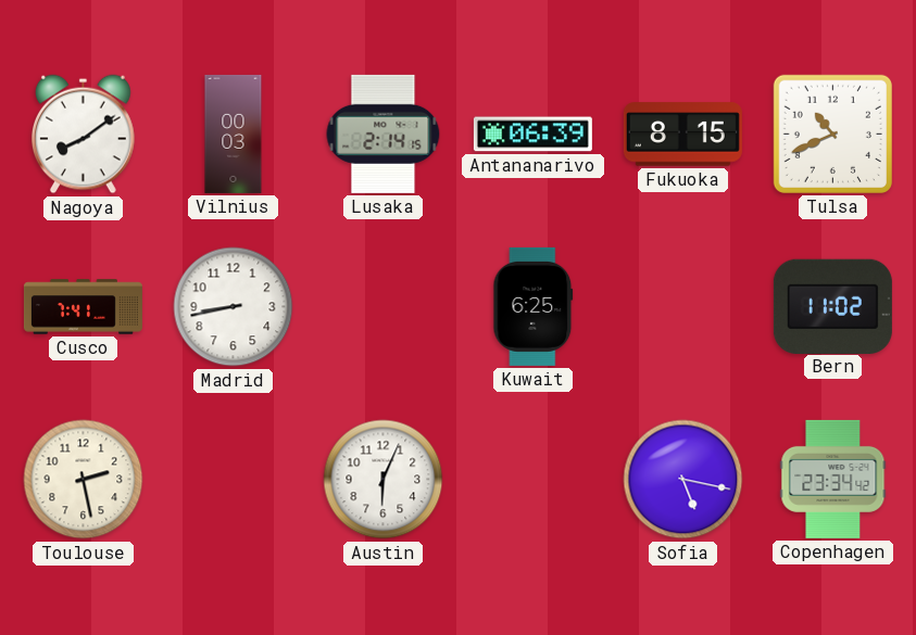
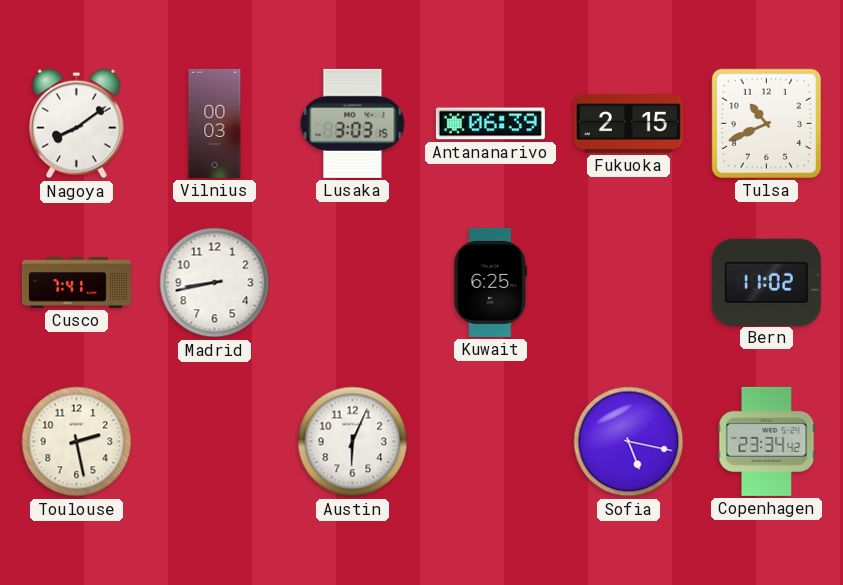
Lusaka: 2:14 -> 3:03 (353, 123)
Fukuoka: 8:15 -> 2:15 (628, 124)
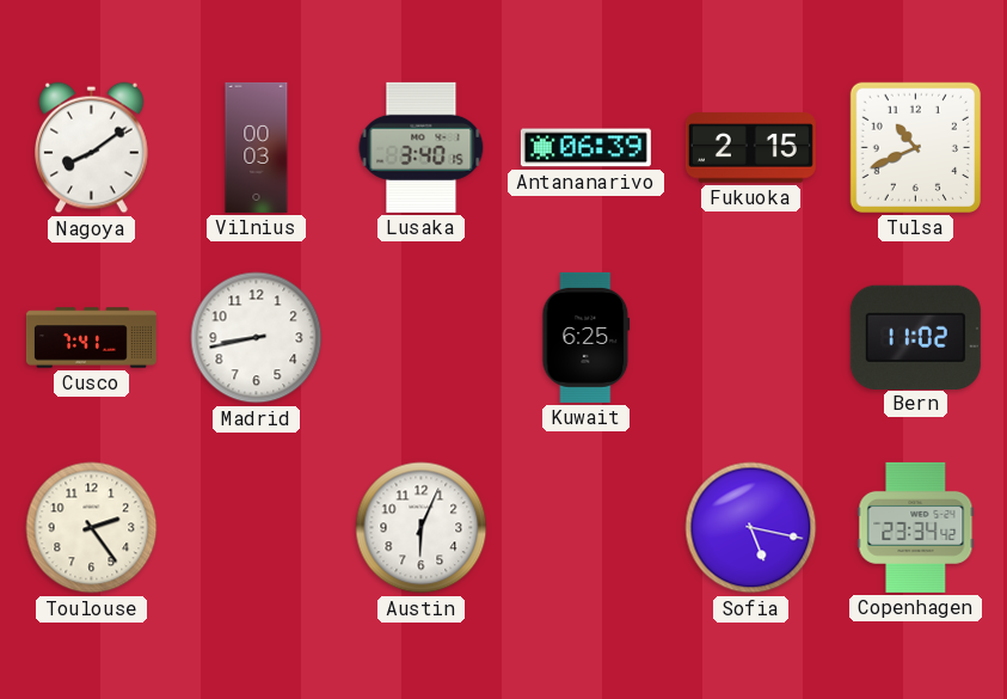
Lusaka: 3:03 -> 3:40 (422, 147)
Toulouse: 2:28 -> 2:24 (92, 528)
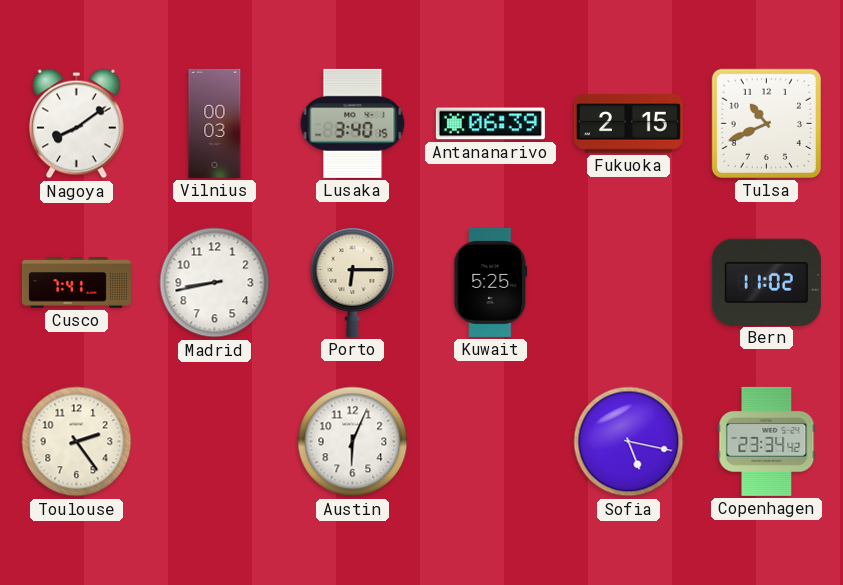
Porto: none -> 6:15 (353, 282)
Kuwait: 6:25 -> 5:25 (491, 282)
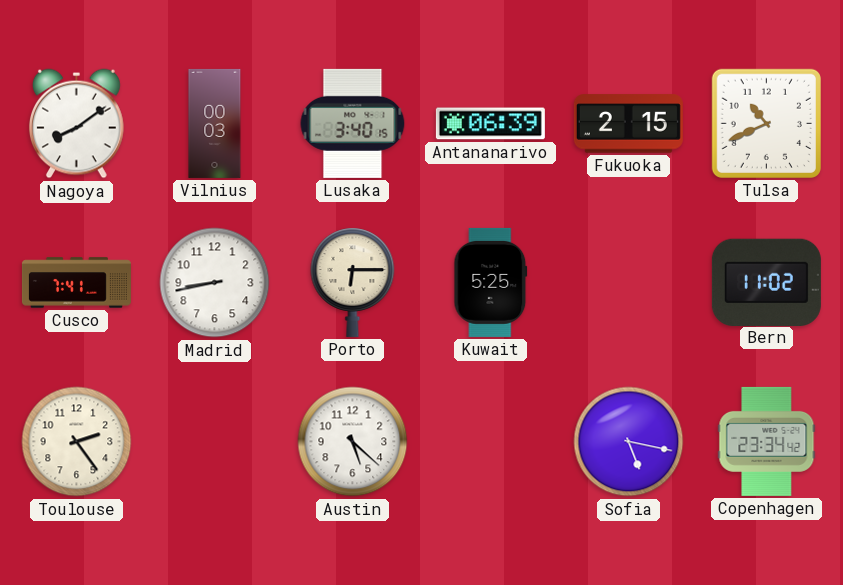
Austin: 6:04 -> 5:22 (353, 442)
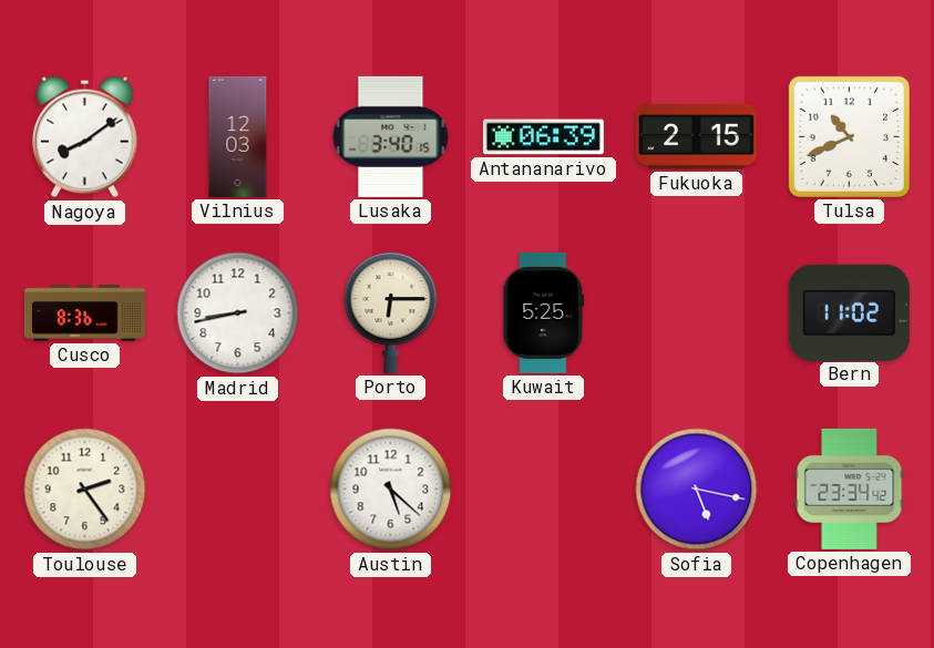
Vilnius: 00:03 -> 12:03 (238, 136)
Cusco: 7:41 -> 8:36 (84, 313)
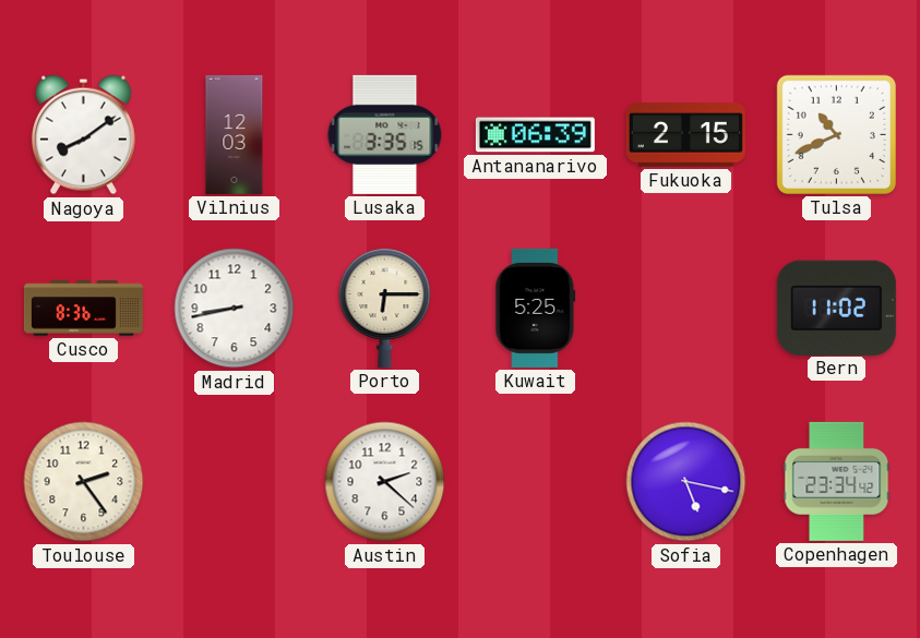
Lusaka: 3:40 -> 3:35 (385, 134)
Austin: 5:22 -> 2:22 (385, 482)
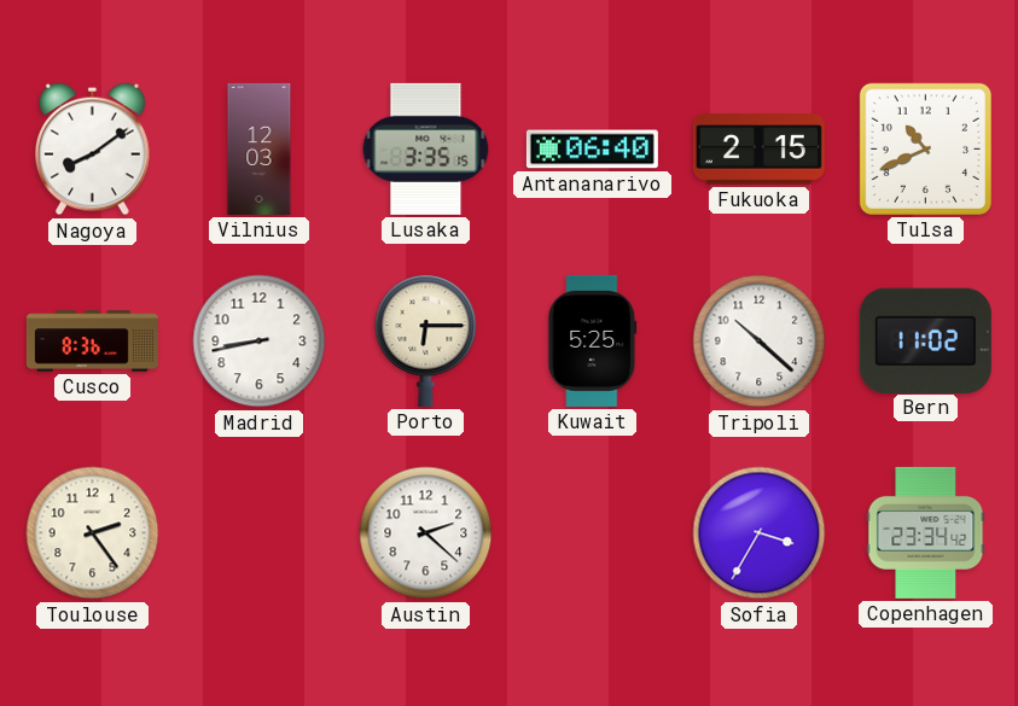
Antananarivo: 06:39 -> 06:40 (592, 150)
Tripoli: none -> 10:22 (760, 342)
Sofia: 5:17 -> 3:35 (760, 533)
